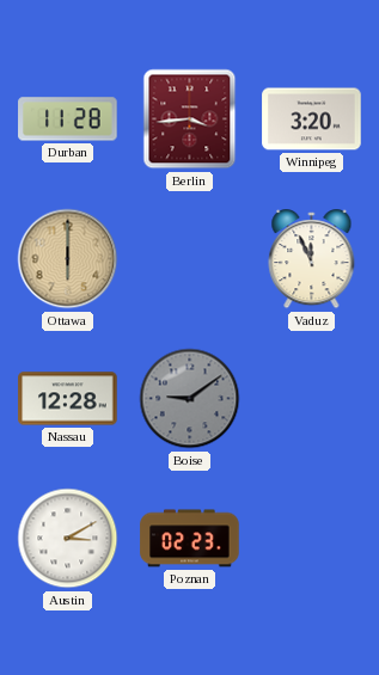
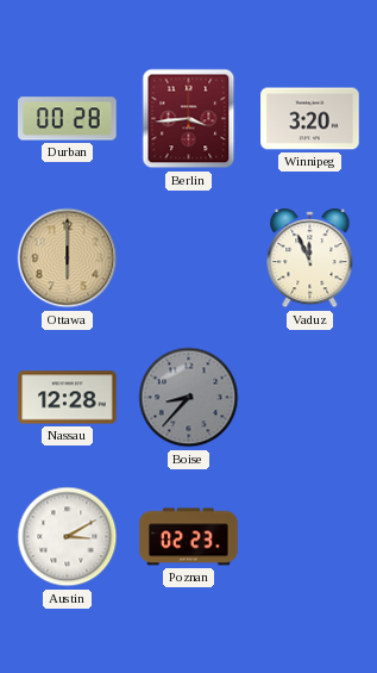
Durban: 11:28 -> 00:28 (68, 119)
Boise: 9:09 -> 8:37 (189, 398)
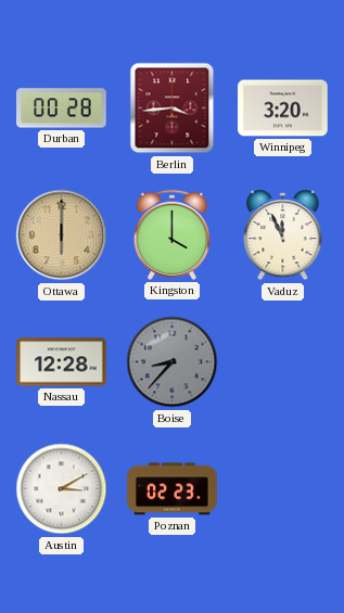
Kingston: none -> 4:00 (171, 234)
